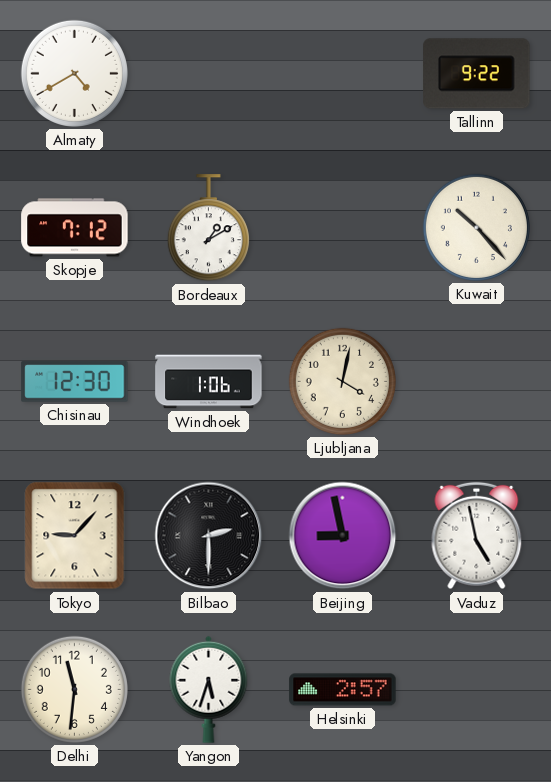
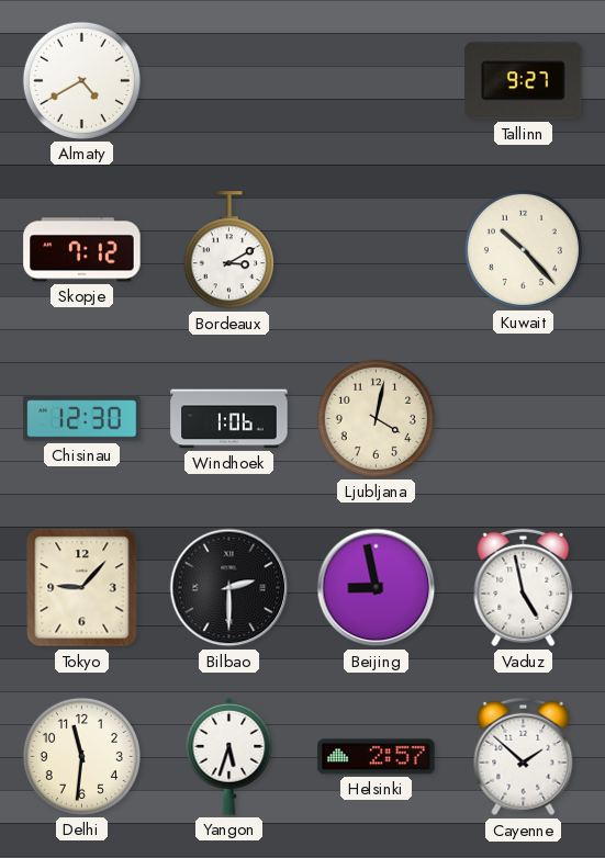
Tallinn: 9:22 -> 9:27 (524, 81)
Bordeaux: 1:10 -> 3:10 (228, 250)
Cayenne: none -> 1:52 (524, 757)
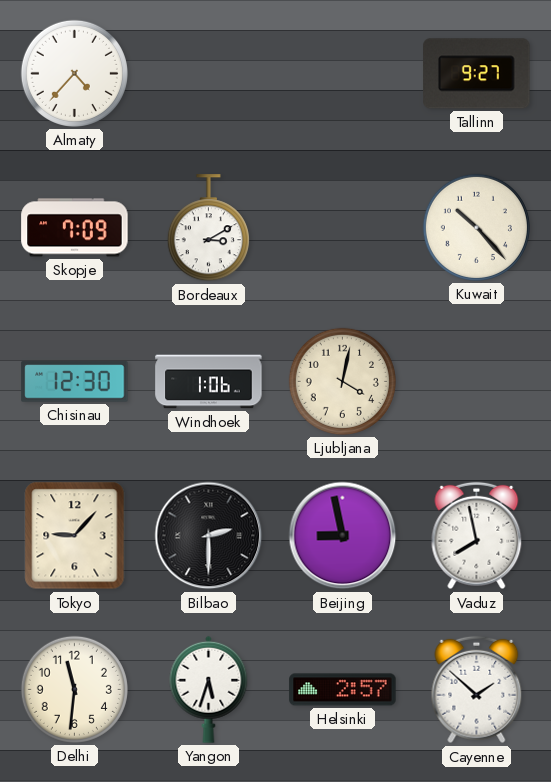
Almaty: 4:40 -> 4:37 (74, 73)
Skopje: 7:12 -> 7:09 (75, 228)
Vaduz: 4:58 -> 7:58 (477, 536)
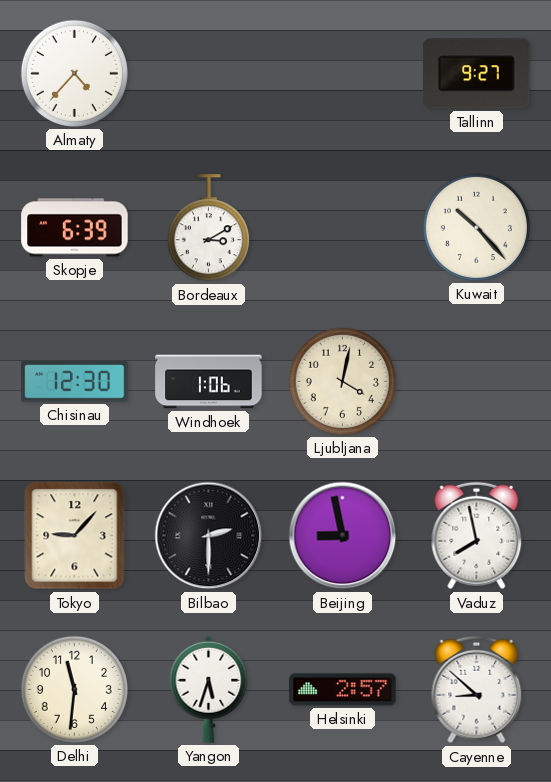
Skopje: 7:09 -> 6:39 (75, 228)
Cayenne: 1:52 -> 8:52 (477, 690)
